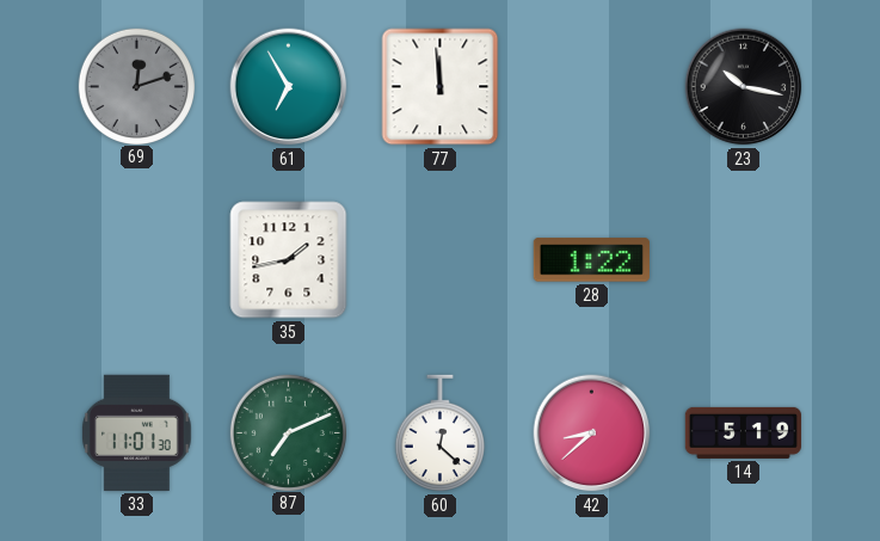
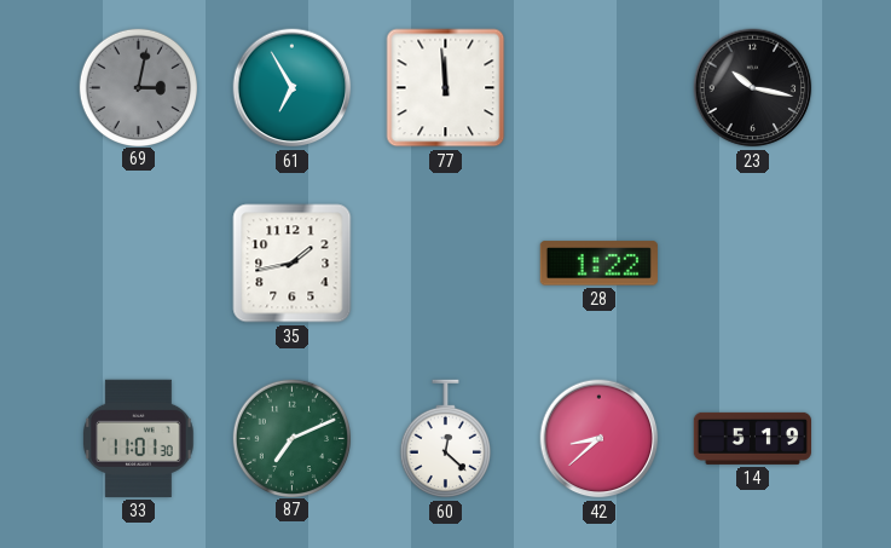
69: 12:12 -> 3:02 (138, 87)
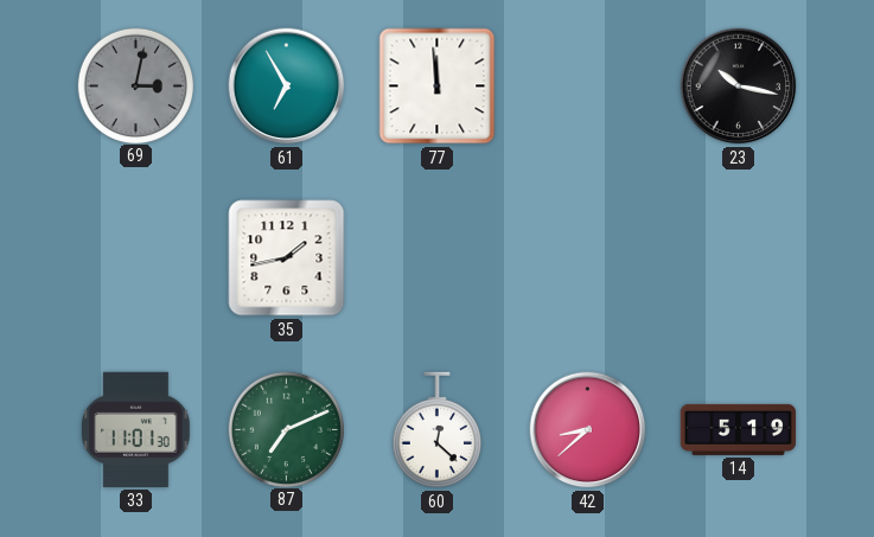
28: 1:22 -> none (598, 264)
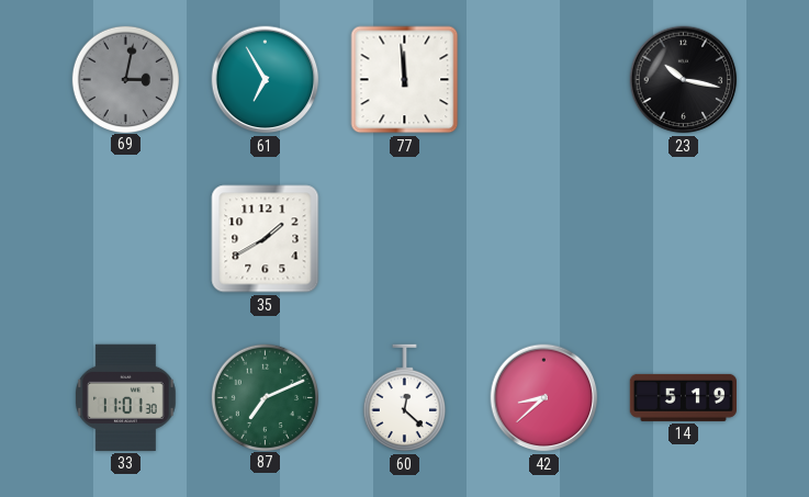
35: 1:43 -> 1:40 (266, 239)
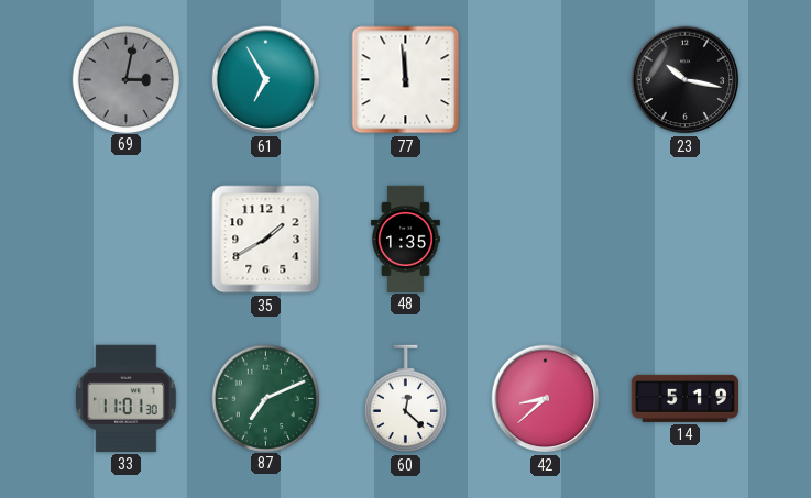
48: none -> 1:35 (406, 239)
